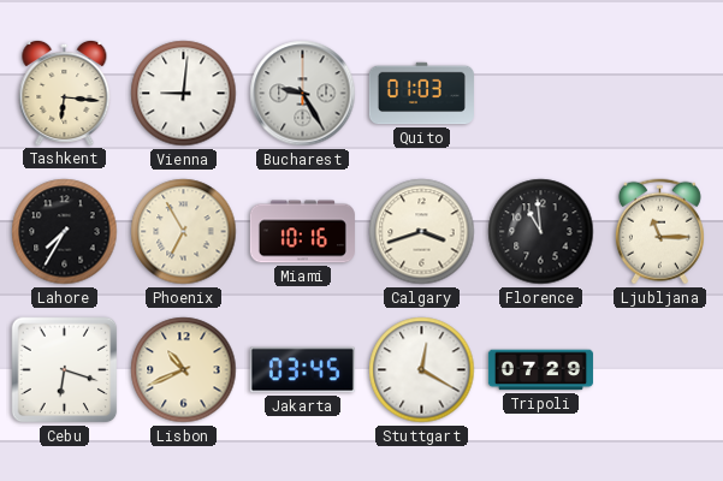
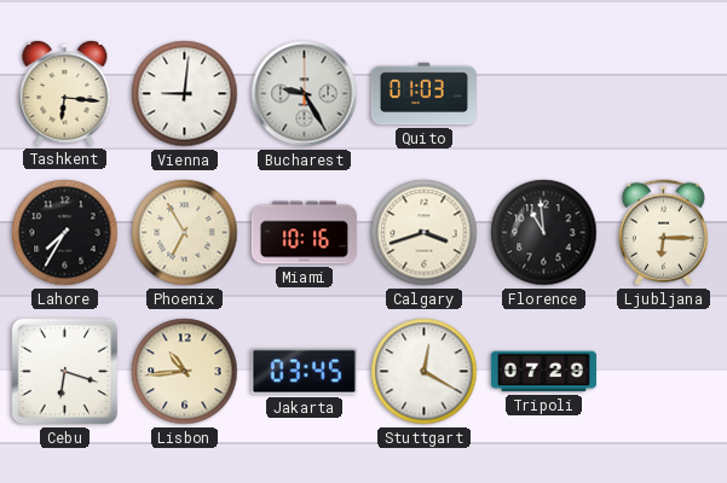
Ljubljana: 11:15 -> 6:15 (663, 233)
Lisbon: 10:41 -> 10:44 (185, 372)
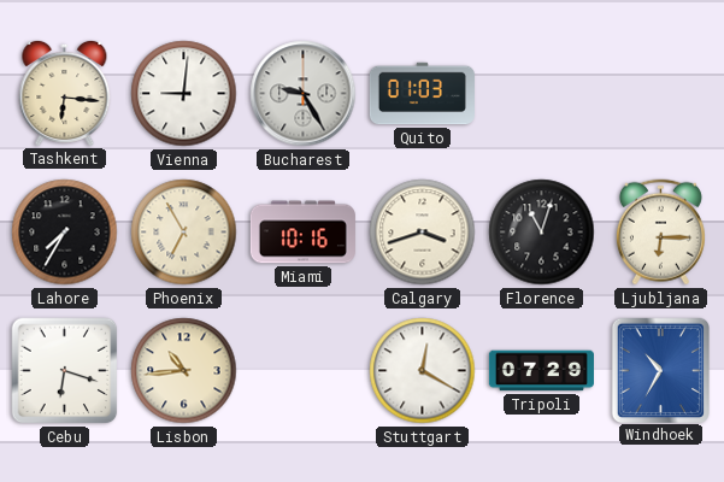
Florence: 10:59 -> 11:03 (542, 233)
Jakarta: 03:45 -> none (304, 372)
Windhoek: none -> 10:35 (660, 370)
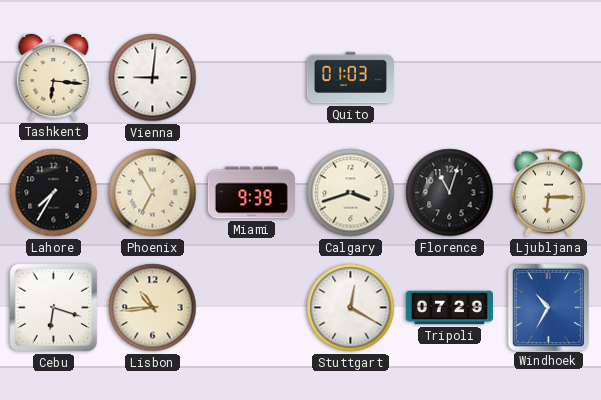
Bucharest: 9:25 -> none (304, 94)
Miami: 10:16 -> 9:39 (251, 193)
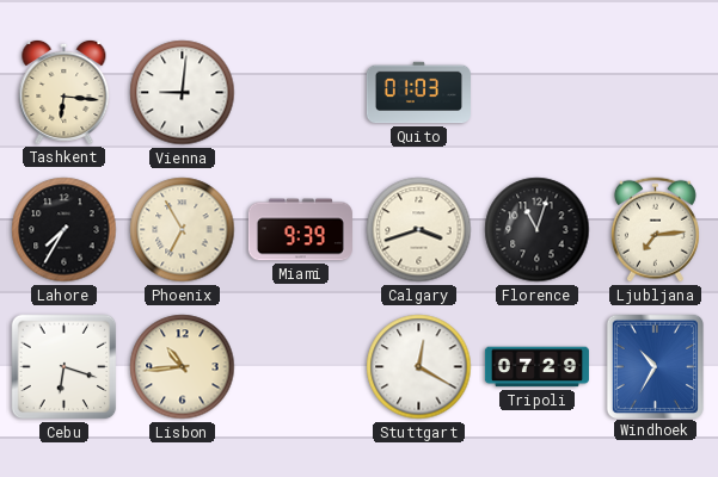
Ljubljana: 6:15 -> 7:14 (655, 230)
